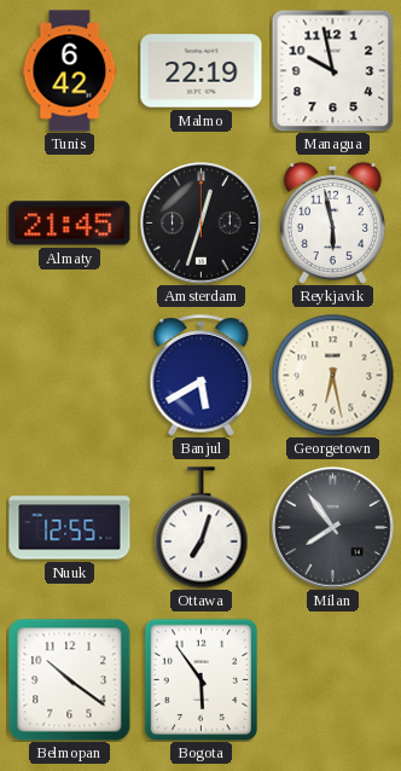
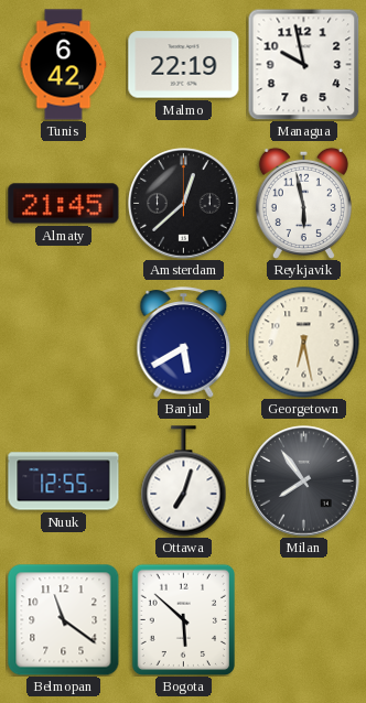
Amsterdam: 12:33 -> 12:38 (184, 204)
Belmopan: 10:21 -> 11:21 (63, 619)
Bogota: 5:54 -> 5:52 (183, 619)
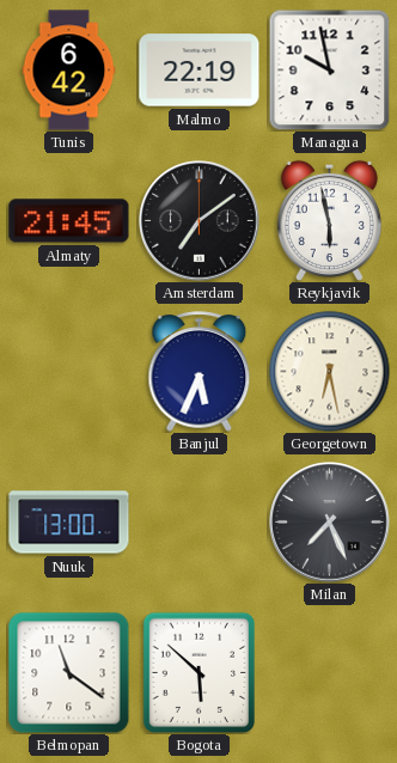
Amsterdam: 12:38 -> 7:09 (200, 221)
Banjul: 5:40 -> 5:34 (200, 372)
Nuuk: 12:55 -> 13:00 (69, 523)
Ottawa: 7:03 -> none (184, 482)
Milan: 7:54 -> 7:26 (330, 523)
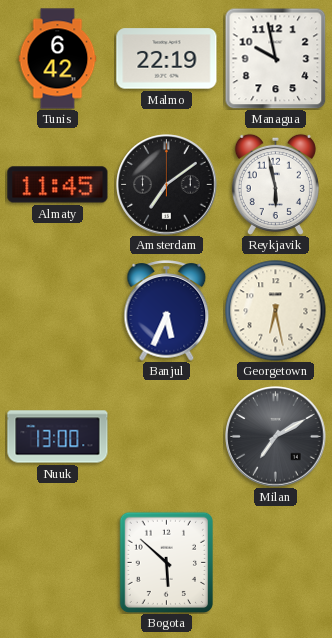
Almaty: 21:45 -> 11:45 (58, 185)
Milan: 7:26 -> 7:10 (276, 437)
Belmopan: 11:21 -> none (68, 672)
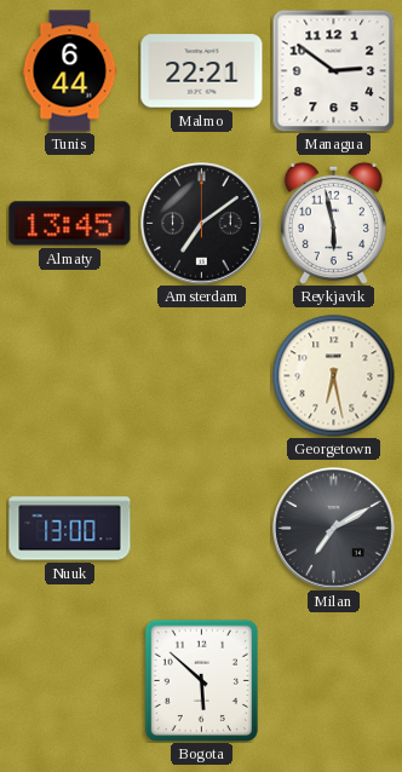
Tunis: 6:42 -> 6:44 (70, 71)
Malmo: 22:19 -> 22:21 (202, 71)
Managua: 9:58 -> 2:51 (333, 70)
Almaty: 11:45 -> 13:45 (70, 224)
Banjul: 5:34 -> none (167, 311)
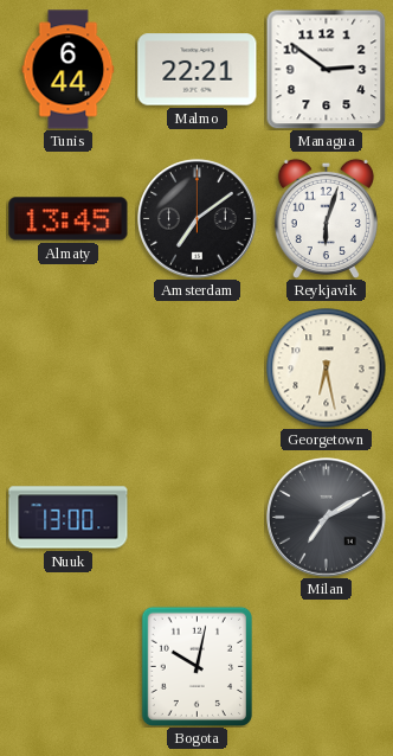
Reykjavik: 5:58 -> 6:03 (326, 218)
Bogota: 5:52 -> 10:02 (196, 666)
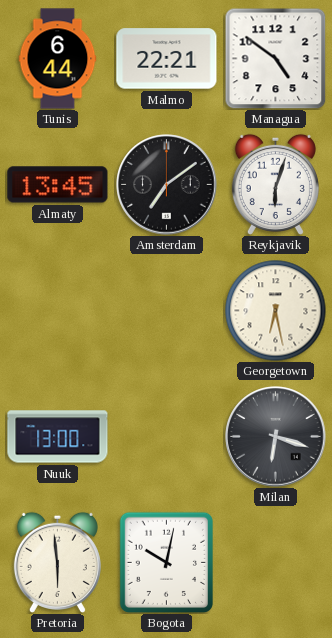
Managua: 2:51 -> 4:51 (275, 58)
Milan: 7:10 -> 6:18 (276, 437)
Pretoria: none -> 5:59 (57, 562)
